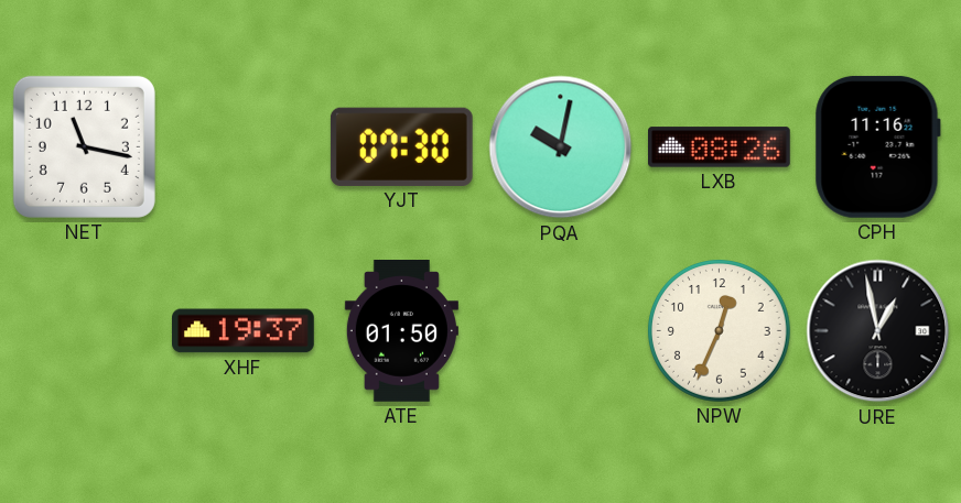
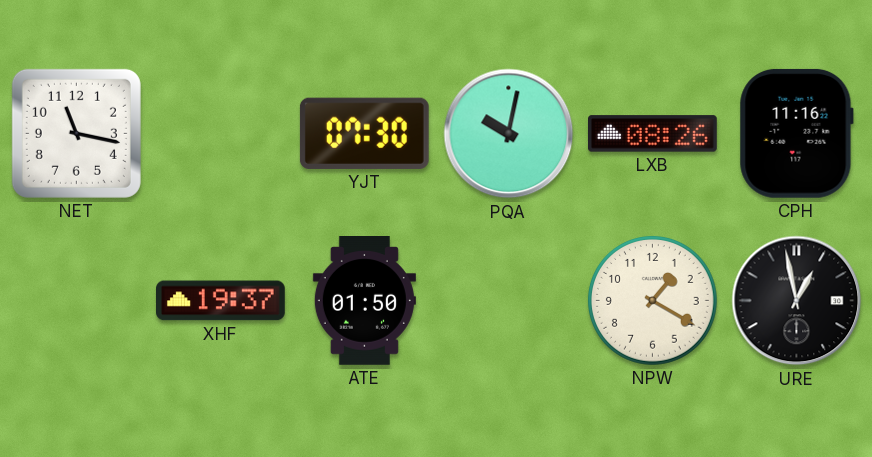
NPW: 12:34 -> 1:20 (652, 300)
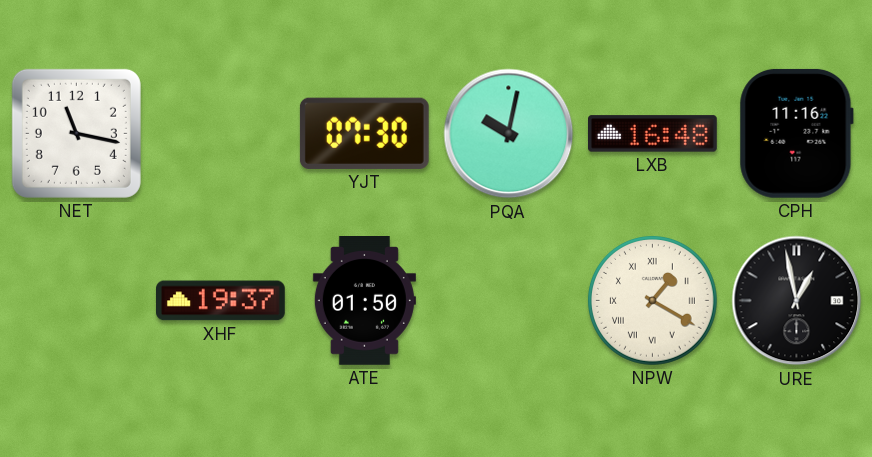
LXB: 08:26 -> 16:48 (653, 134)
NPW numerals: Arabic -> Roman (652, 300)
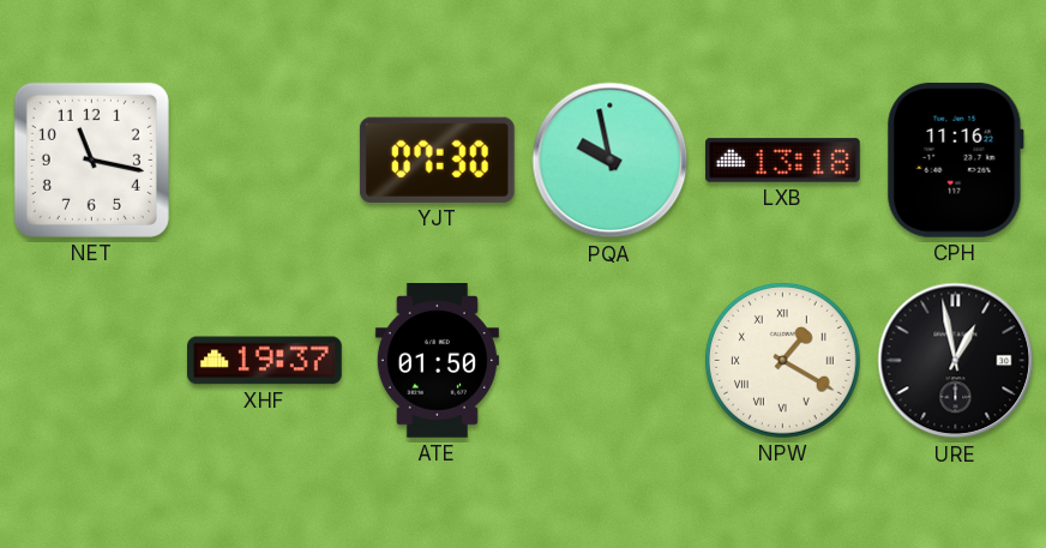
PQA: 10:02 -> 9:58 (611, 161)
LXB: 16:48 -> 13:18 (783, 161)
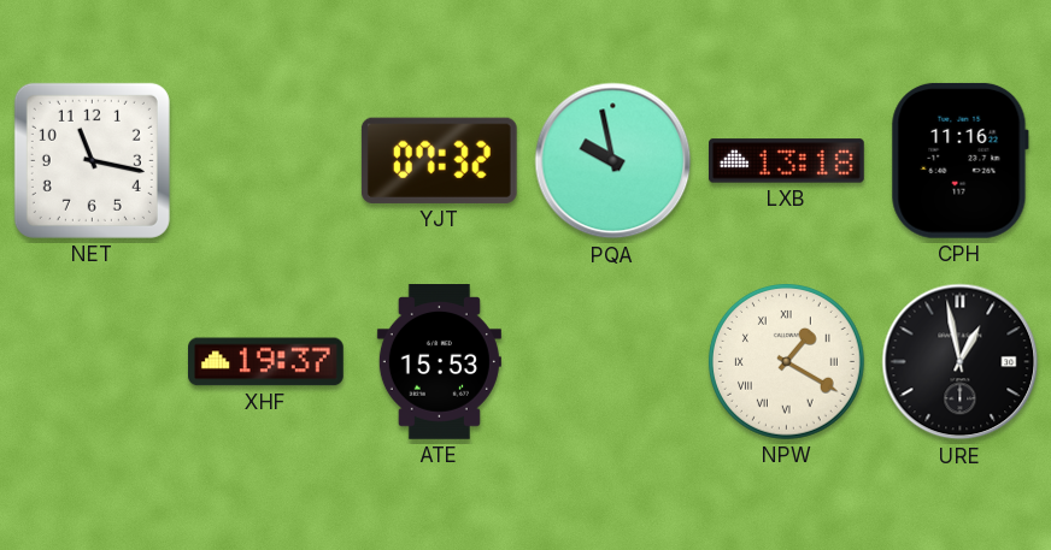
YJT: 07:30 -> 07:32 (439, 160)
ATE: 01:50 -> 15:53 (439, 362)
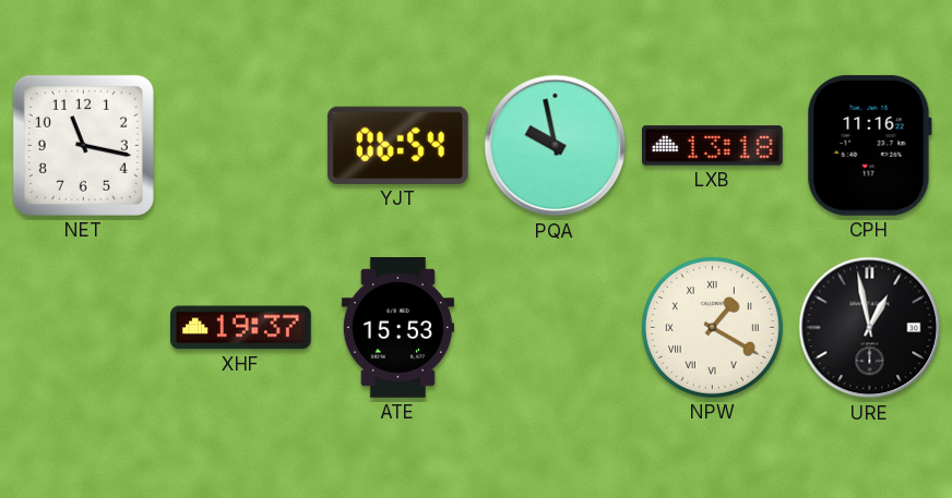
YJT: 07:32 -> 06:54 (397, 145)
